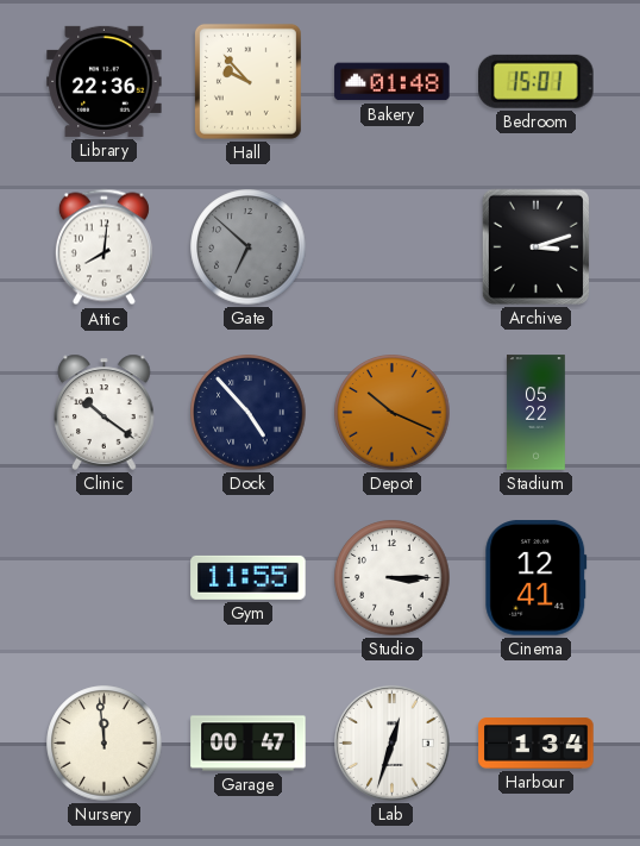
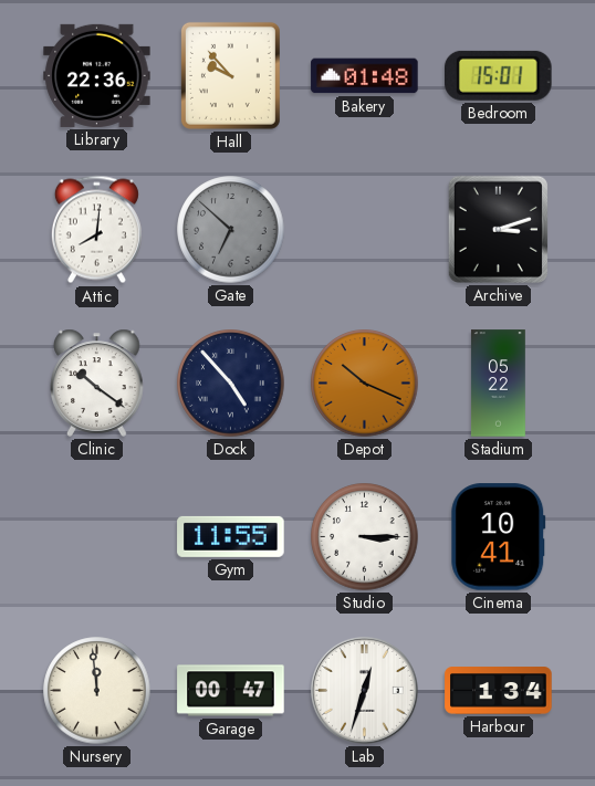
Cinema: 12:41 -> 10:41 (499, 537)
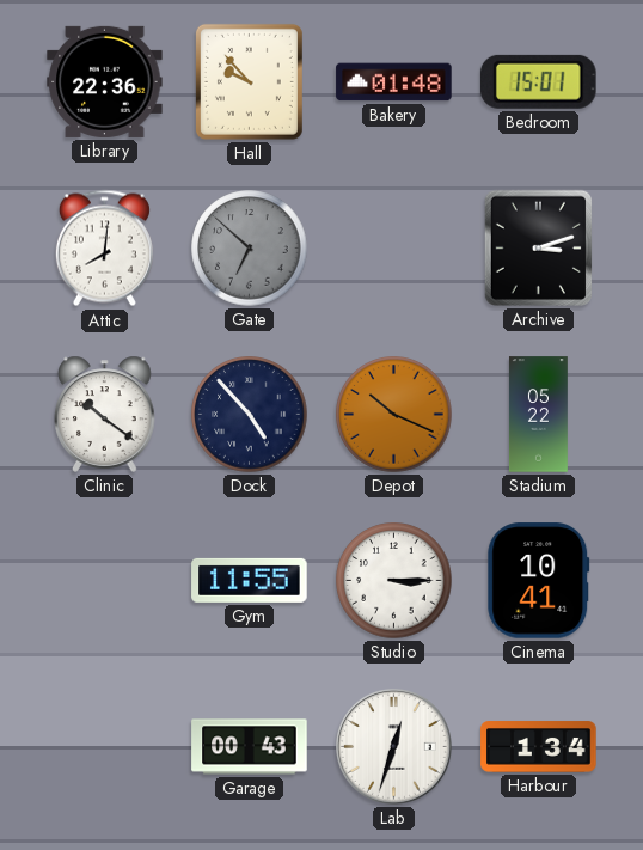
Nursery: 11:59 -> none (97, 691)
Garage: 00:47 -> 00:43 (250, 747)
